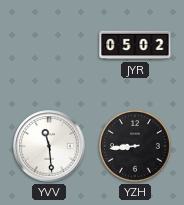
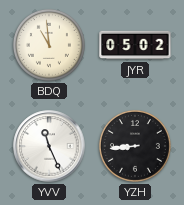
BDQ: none -> 10:59 (49, 45)
YVV: 11:29 -> 11:26 (49, 146)
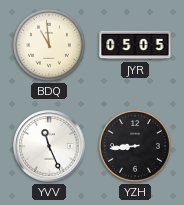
JYR: 05:02 -> 05:05 (135, 45)
